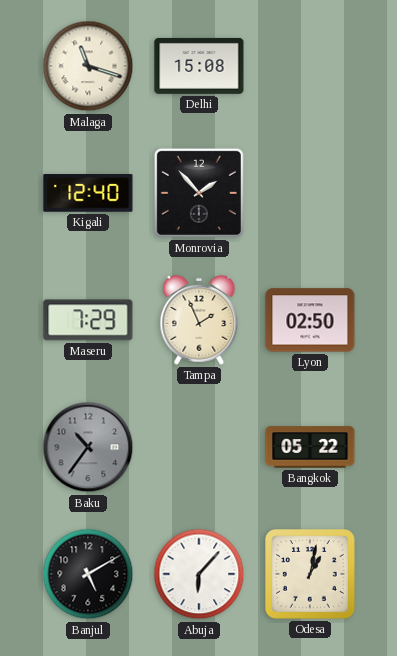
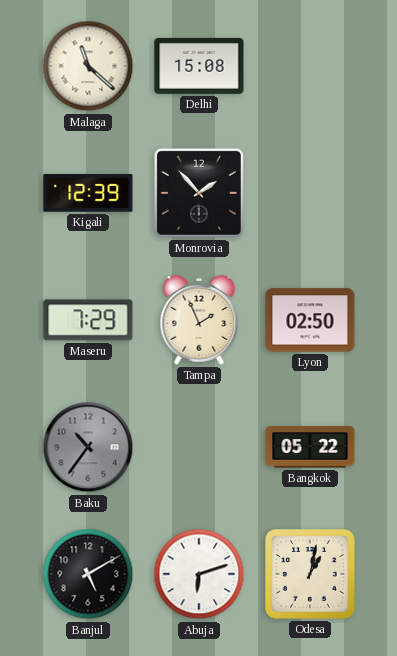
Malaga: 11:18 -> 11:22 (88, 66)
Kigali: 12:40 -> 12:39 (88, 193)
Abuja: 6:07 -> 6:12 (199, 574)
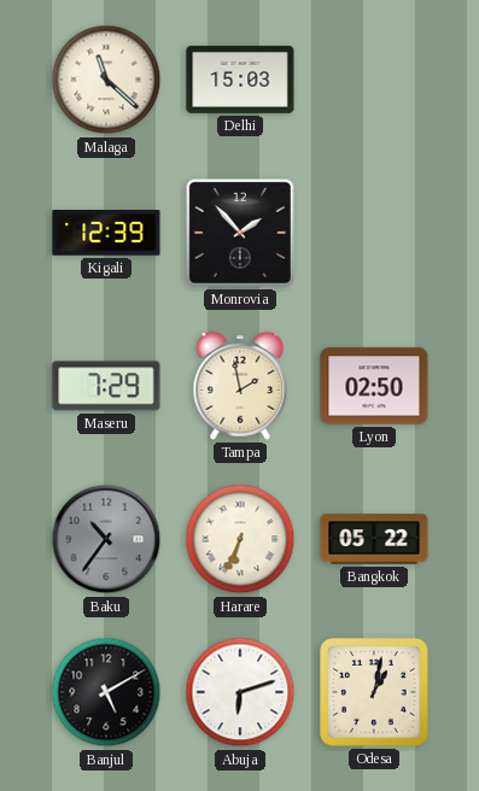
Delhi: 15:08 -> 15:03 (240, 80)
Tampa: 1:56 -> 1:58 (240, 386)
Harare: none -> 6:34 (240, 539)
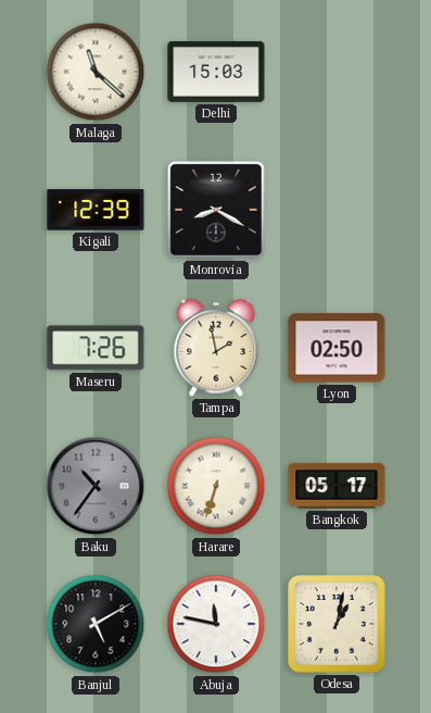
Monrovia: 1:53 -> 8:20 (216, 210)
Maseru: 7:29 -> 7:26 (96, 348)
Harare: 6:34 -> 6:33 (216, 486)
Bangkok: 05:22 -> 05:17 (337, 486)
Abuja: 6:12 -> 11:47 (216, 624)
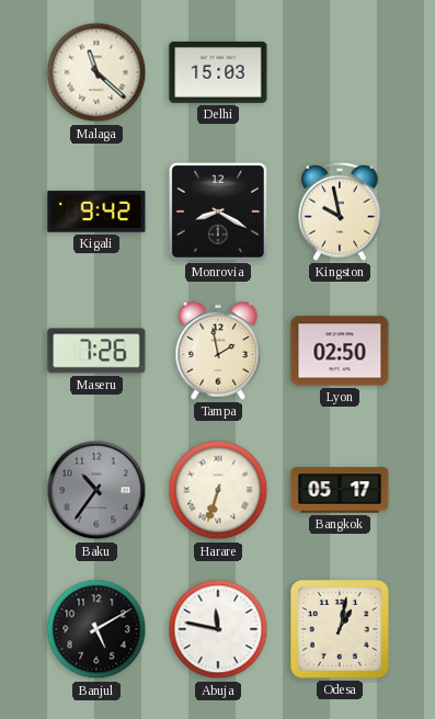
Kigali: 12:39 -> 9:42 (96, 212)
Kingston: none -> 9:58 (340, 212)
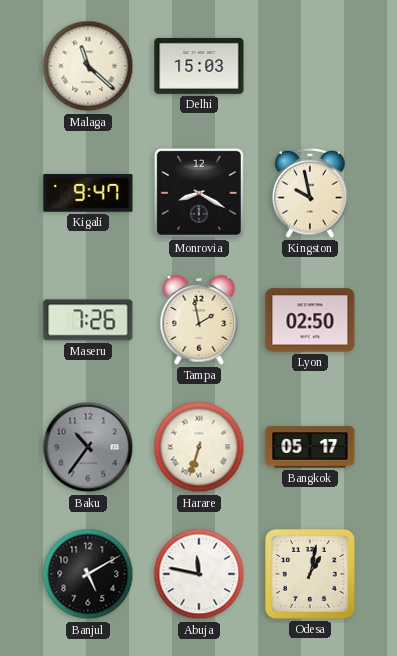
Kigali: 9:42 -> 9:47 (88, 193)
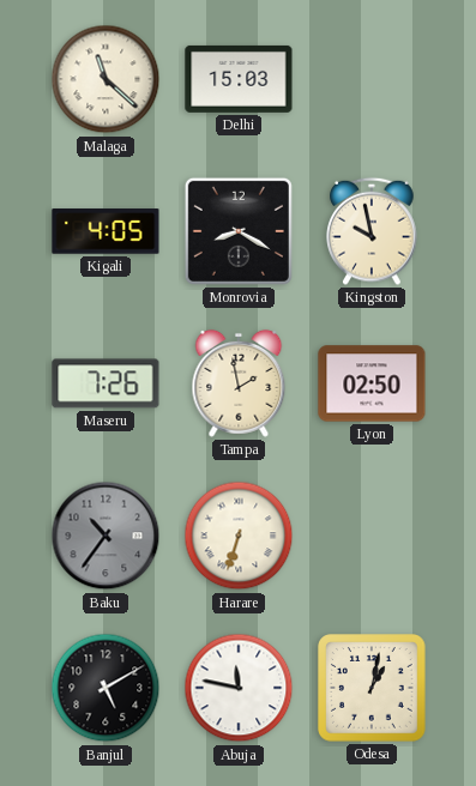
Kigali: 9:47 -> 4:05 (106, 231)
Bangkok: 05:17 -> none (310, 447)
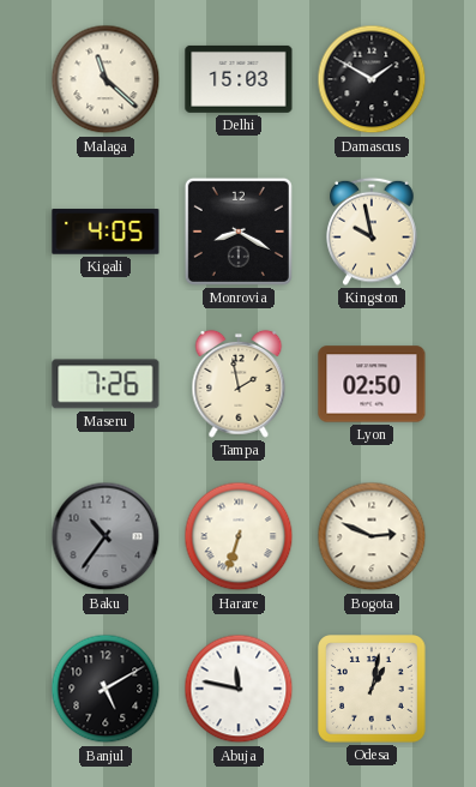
Damascus: none -> 1:50 (372, 79)
Bogota: none -> 2:49 (372, 536)
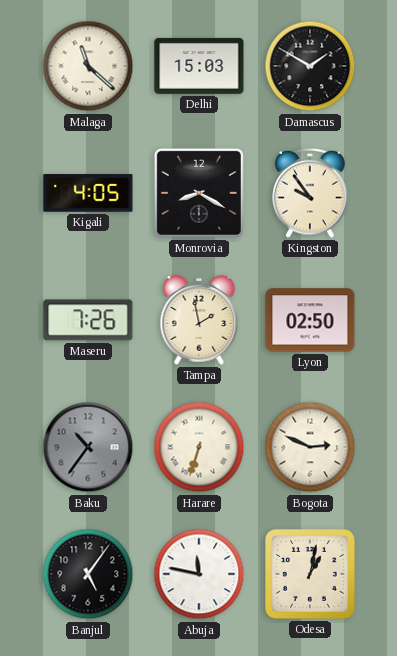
Kingston: 9:58 -> 9:54 (310, 193)
Banjul: 5:10 -> 5:06 (88, 574)
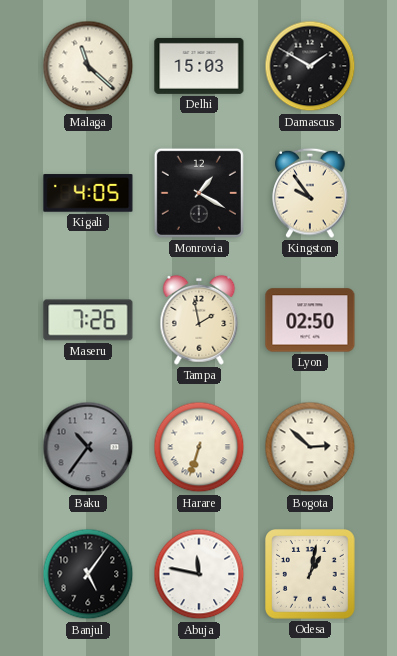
Monrovia: 8:20 -> 1:20 (199, 193)
Bogota: 2:49 -> 2:52 (310, 447)
